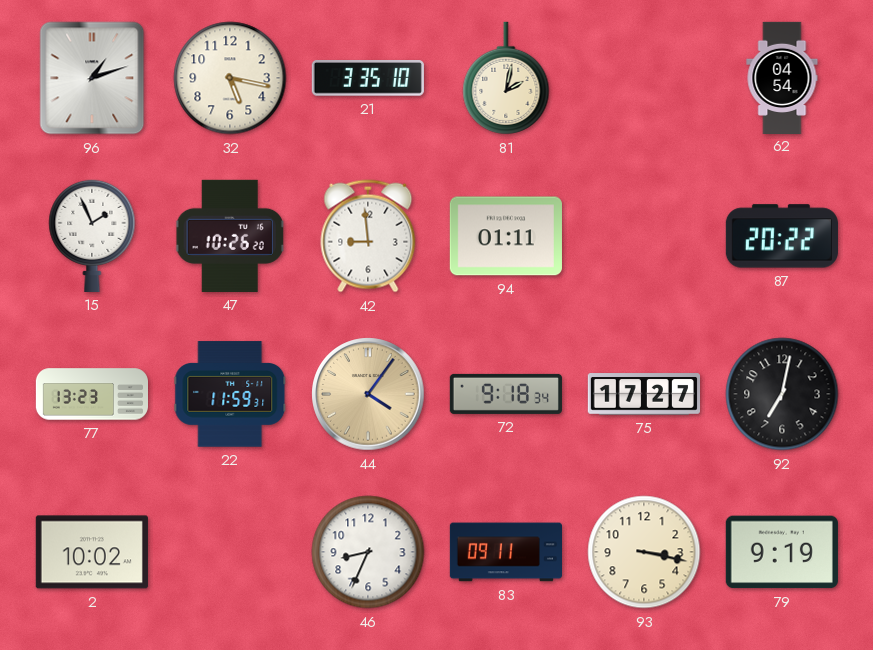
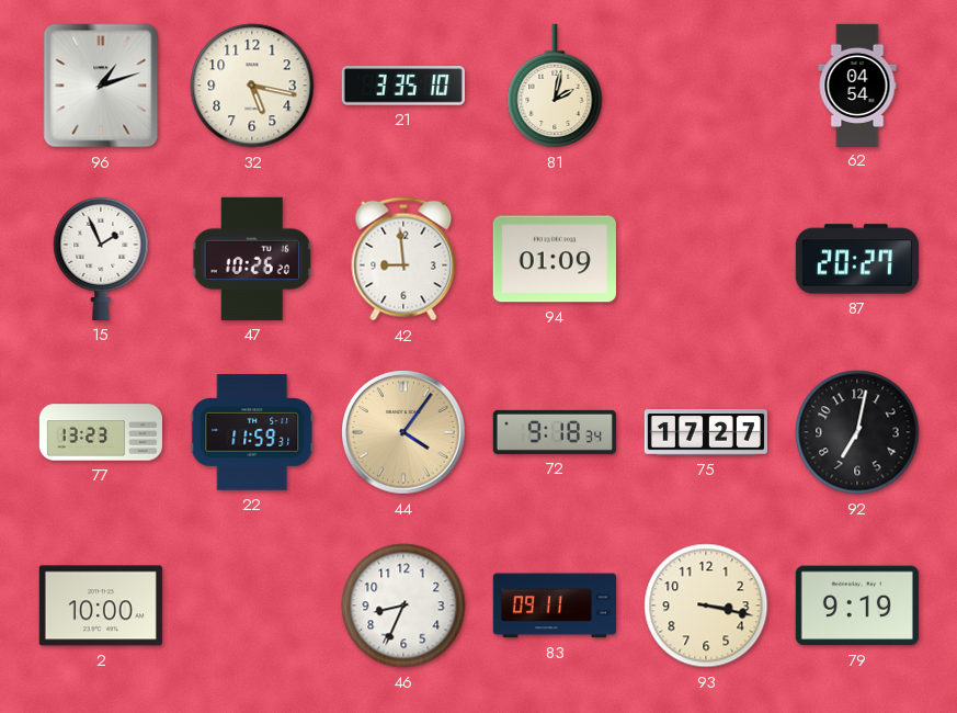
94: 01:11 -> 01:09 (555, 259)
87: 20:22 -> 20:27 (857, 259)
2: 10:02 -> 10:00 (101, 606)
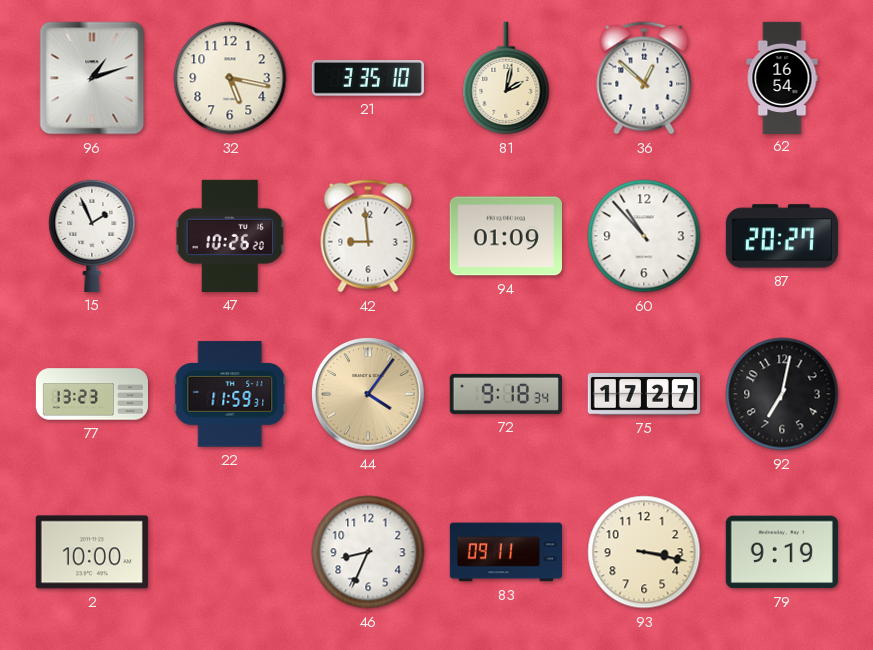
36: none -> 12:52 (644, 78)
62: 04:54 -> 16:54 (782, 77)
60: none -> 10:53 (644, 236)
